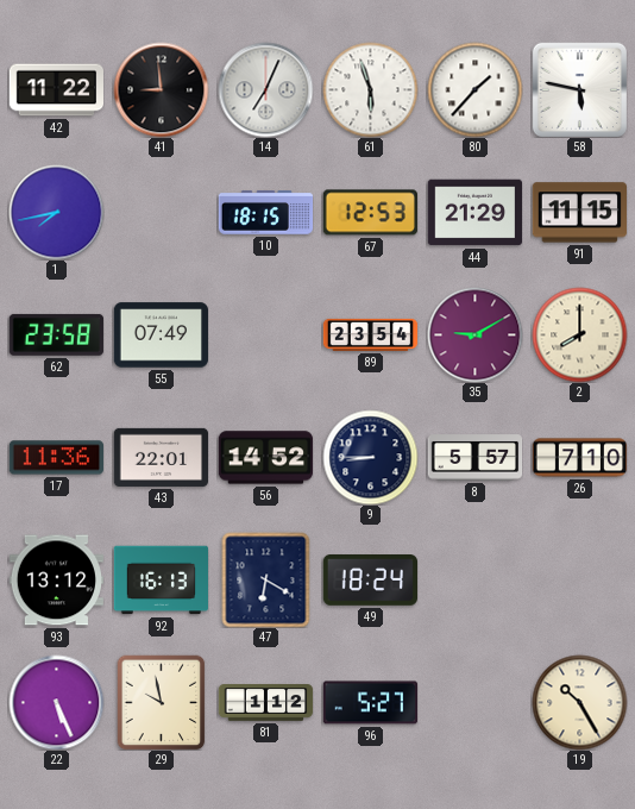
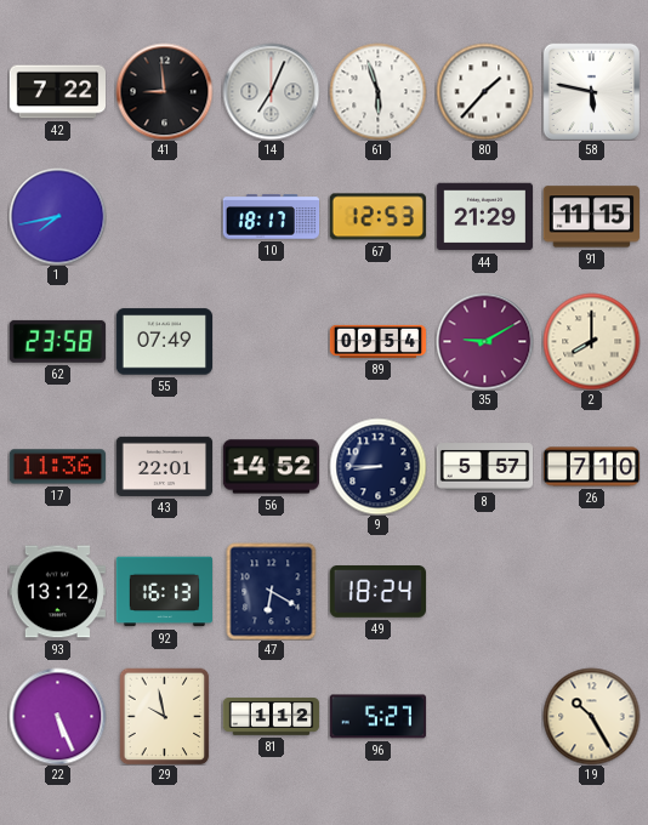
42: 11:22 -> 7:22 (57, 92)
10: 18:15 -> 18:17 (271, 217)
89: 23:54 -> 09:54 (377, 341)
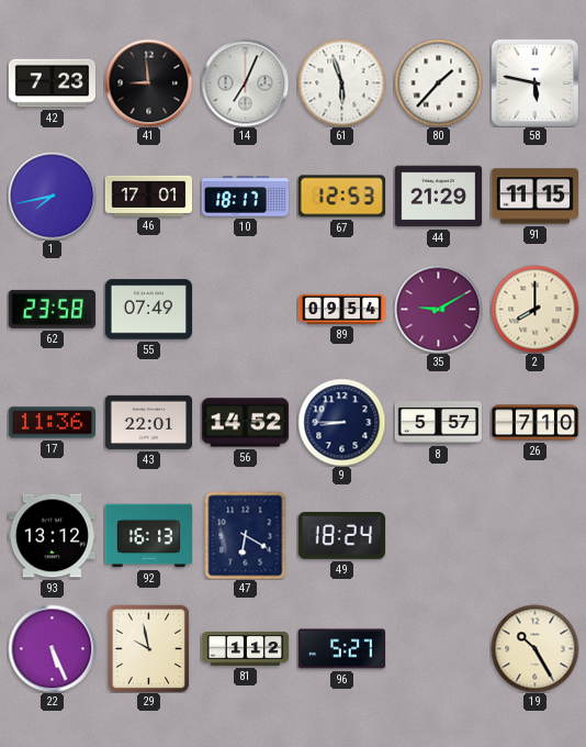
42: 7:22 -> 7:23 (52, 83)
46: none -> 17:01 (148, 196)
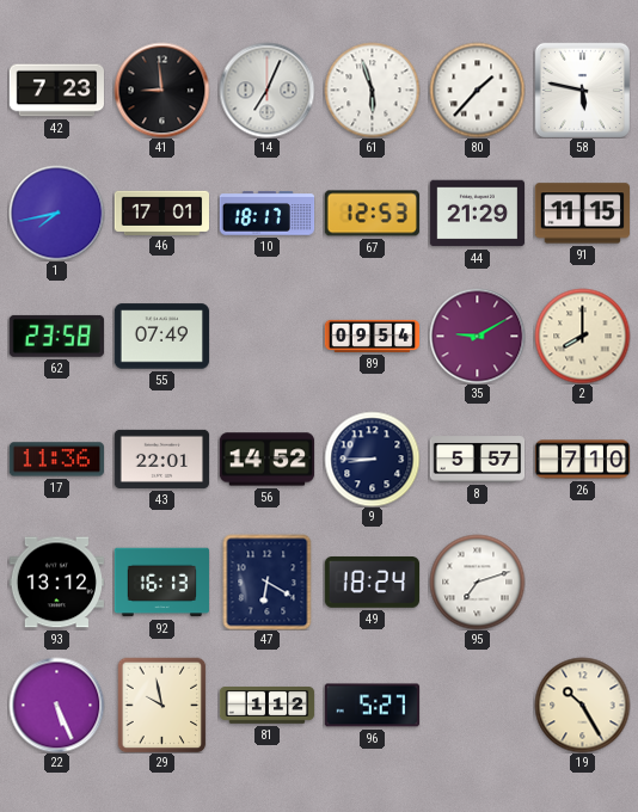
95: none -> 7:12 (477, 582)
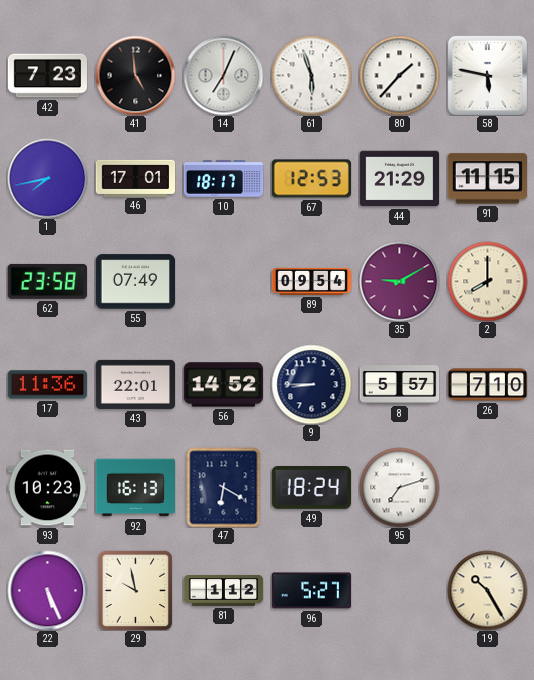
41: 8:59 -> 4:59 (135, 75)
93: 13:12 -> 10:23 (47, 488)
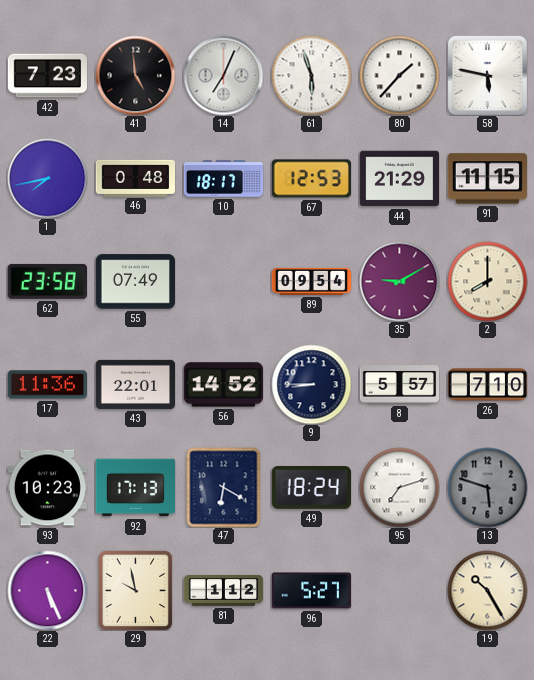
46: 17:01 -> 0:48 (135, 178)
92: 16:13 -> 17:13 (135, 488)
13: none -> 5:48 (487, 487)
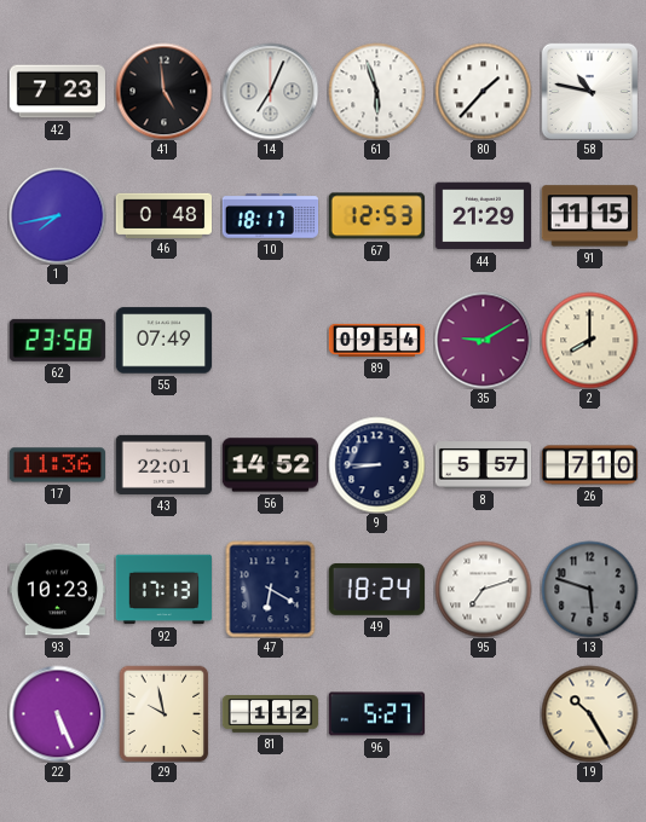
58: 5:47 -> 10:47 (589, 91)
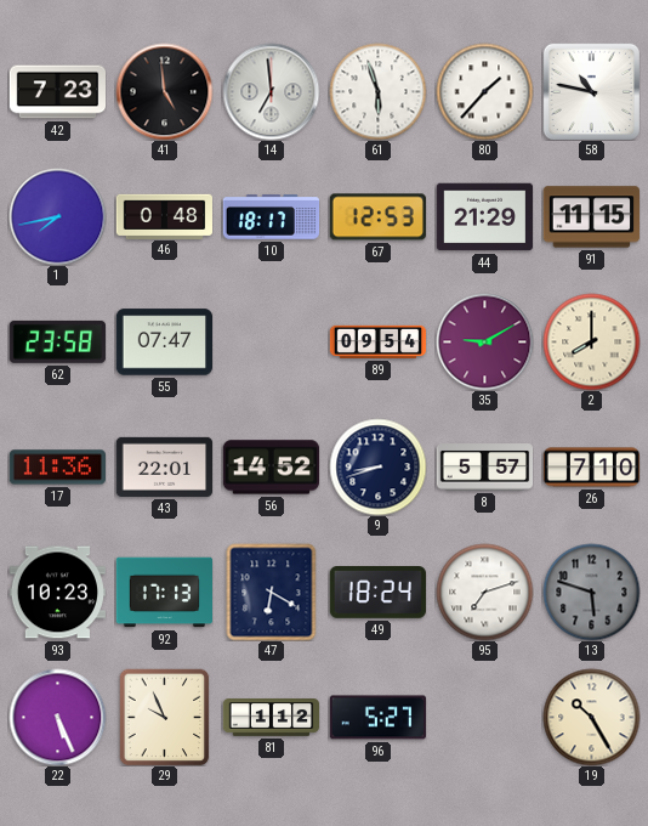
14: 7:04 -> 6:59 (271, 91)
55: 07:49 -> 07:47 (164, 343)
9: 8:45 -> 8:42 (377, 466)
29: 9:58 -> 9:56 (165, 717)
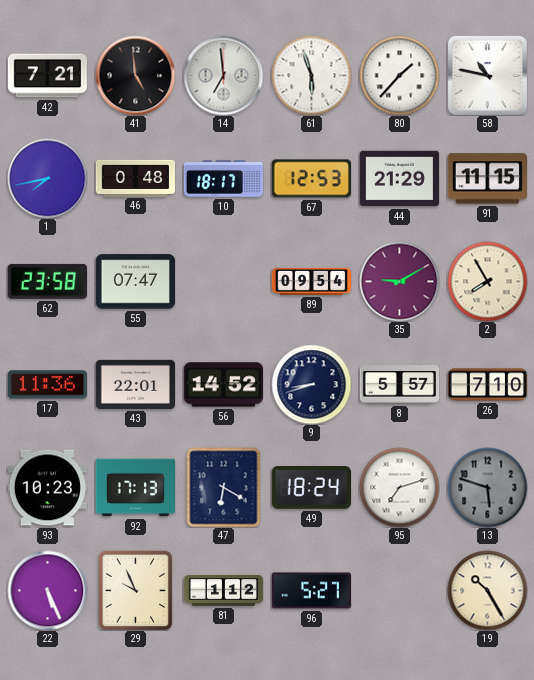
42: 7:23 -> 7:21 (47, 76)
2: 8:00 -> 7:55 (487, 281)
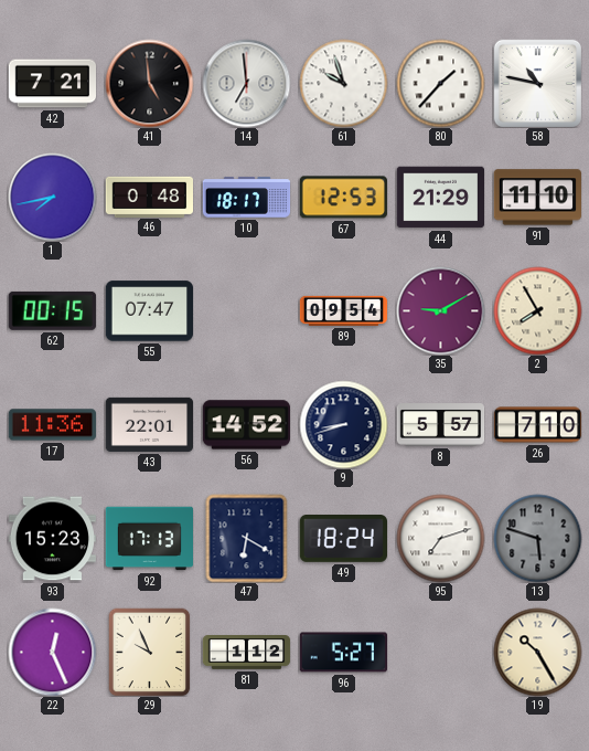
61: 5:57 -> 9:57 (343, 83)
91: 11:15 -> 11:10 (537, 198)
62: 23:58 -> 00:15 (52, 310)
93: 10:23 -> 15:23 (52, 539)
22: 5:26 -> 12:26 (52, 652)
